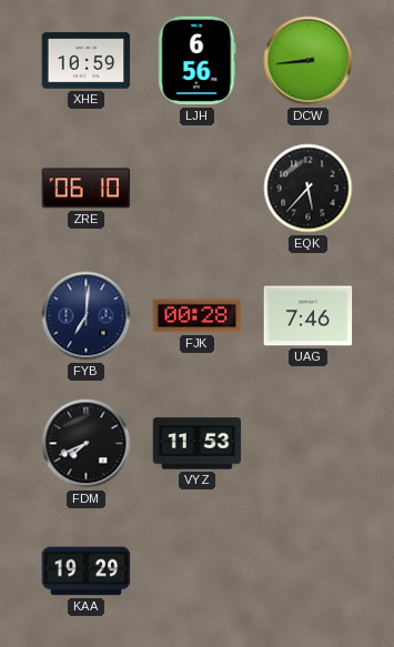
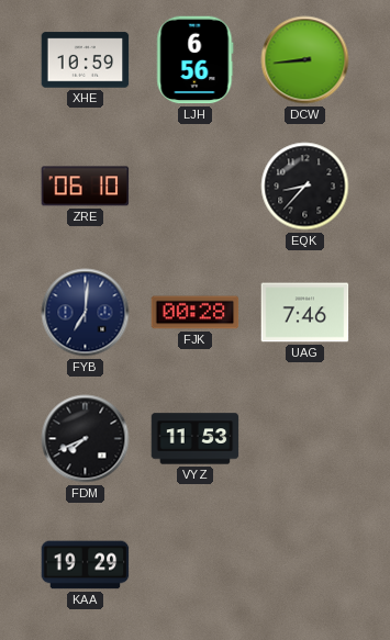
EQK: 5:37 -> 8:37 (305, 187)
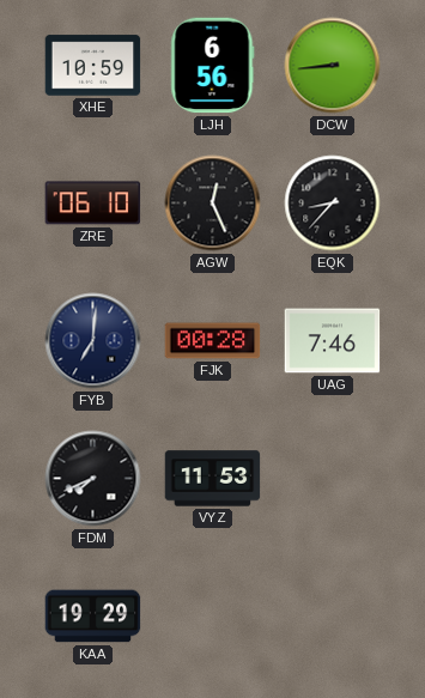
AGW: none -> 12:26 (213, 204)
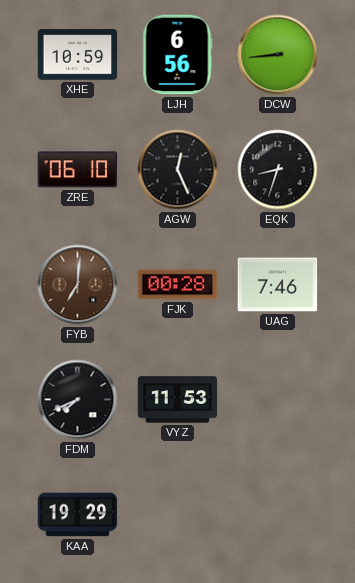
EQK: 8:37 -> 8:33 (278, 170)
FYB dial: navy -> brown (78, 285)
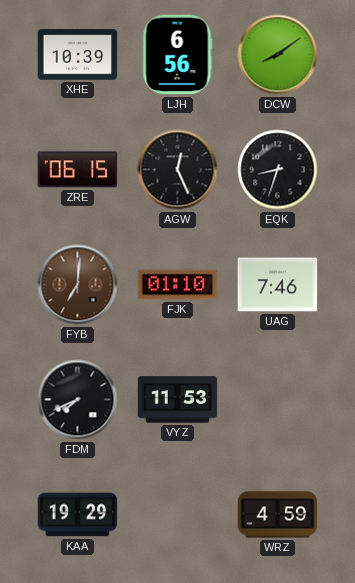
XHE: 10:59 -> 10:39 (78, 55)
DCW: 8:44 -> 8:09 (278, 55)
ZRE: 06:10 -> 06:15 (78, 170)
FJK: 00:28 -> 01:10 (178, 285)
WRZ: none -> 4:59 (278, 515)
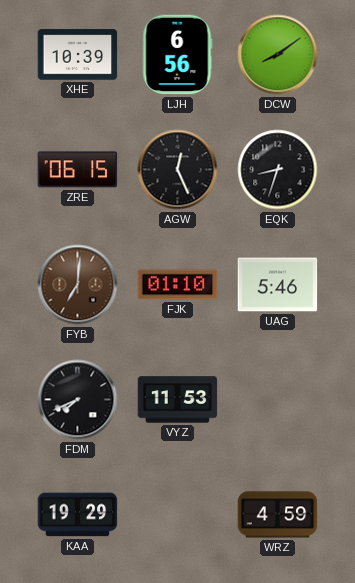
UAG: 7:46 -> 5:46 (278, 285)
